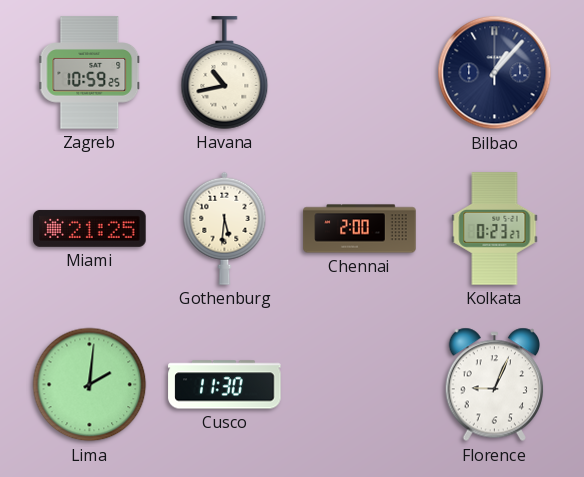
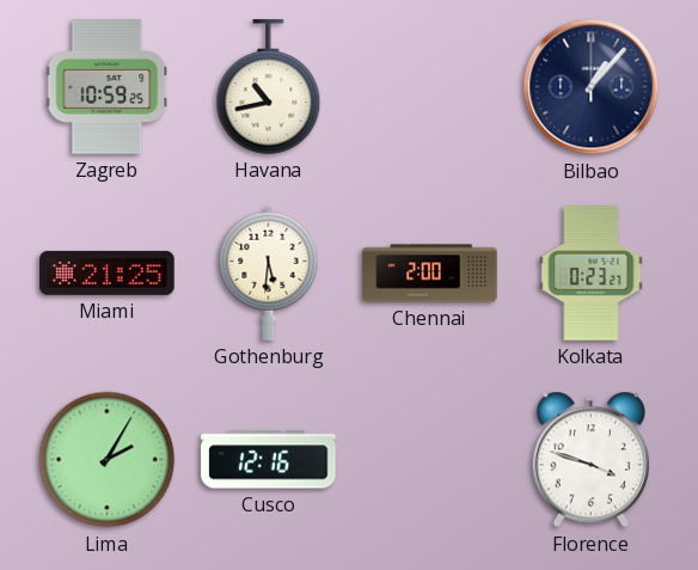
Lima: 2:01 -> 2:05 (108, 460)
Cusco: 11:30 -> 12:16 (269, 460)
Florence: 9:04 -> 3:48 (590, 460)
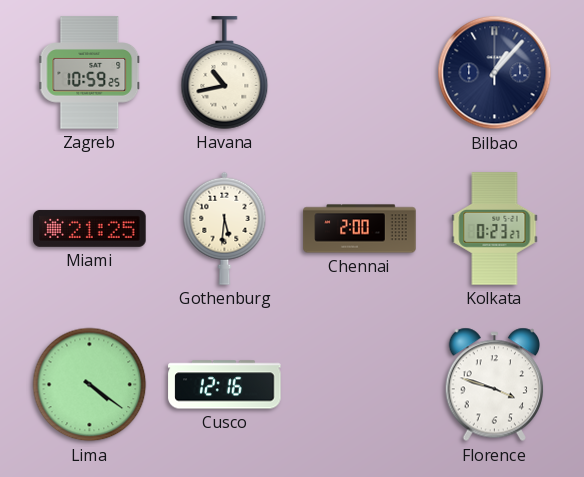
Lima: 2:05 -> 4:21 (90, 385)
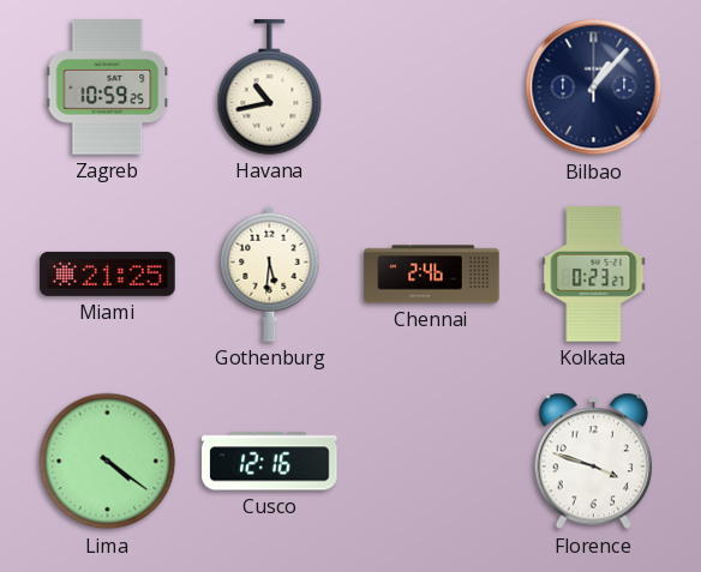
Chennai: 2:00 -> 2:46 (432, 275)
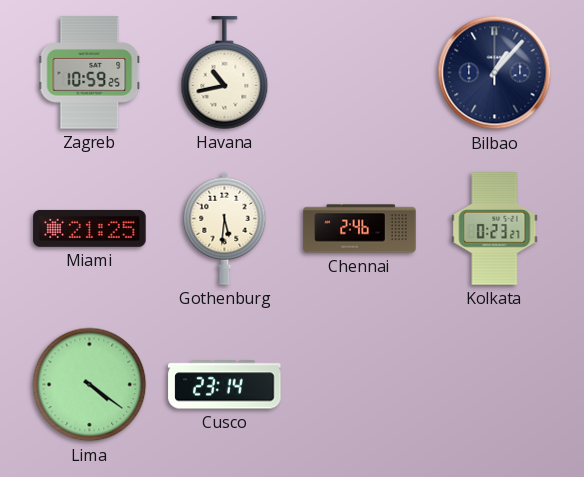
Cusco: 12:16 -> 23:14 (225, 385)
Florence: 3:48 -> none (593, 462)
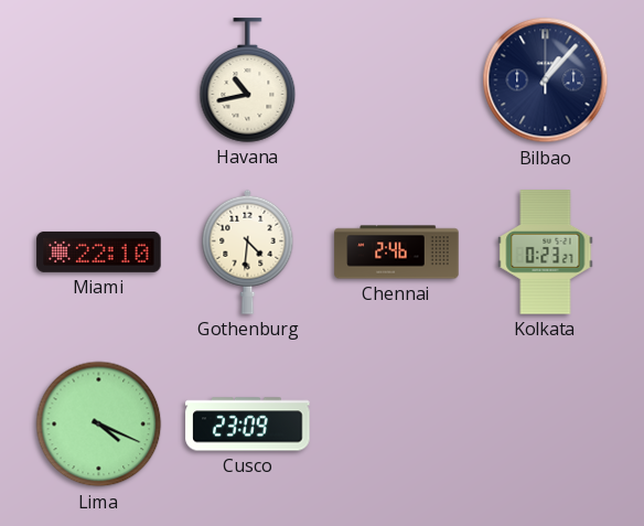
Zagreb: 10:59 -> none (90, 73)
Miami: 21:25 -> 22:10 (99, 251)
Gothenburg: 5:31 -> 4:31 (248, 251)
Lima: 4:21 -> 4:19 (99, 425)
Cusco: 23:14 -> 23:09 (248, 425)
